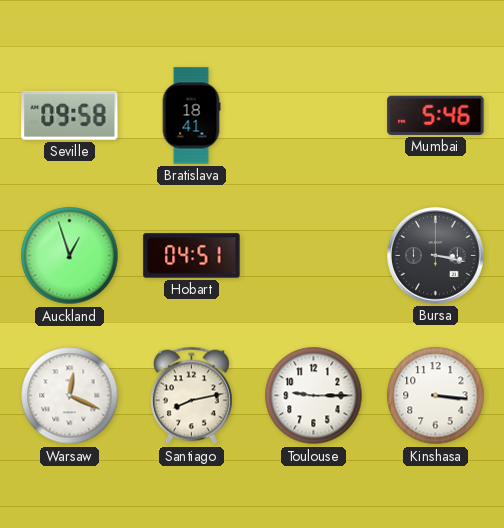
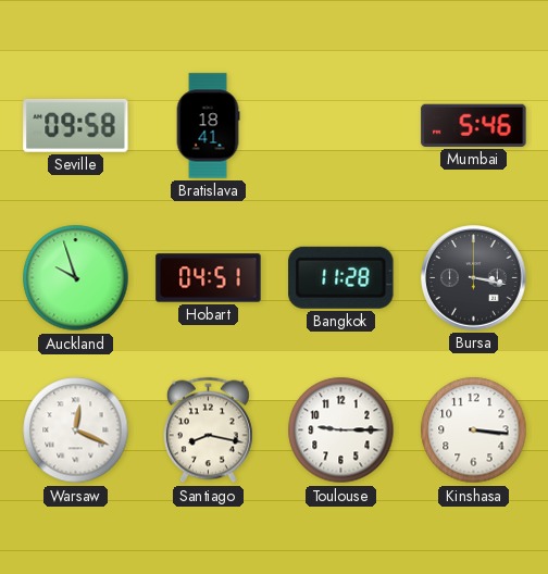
Auckland: 12:57 -> 9:57 (76, 278)
Bangkok: none -> 11:28 (341, 277)
Santiago: 8:13 -> 8:17 (208, 430)
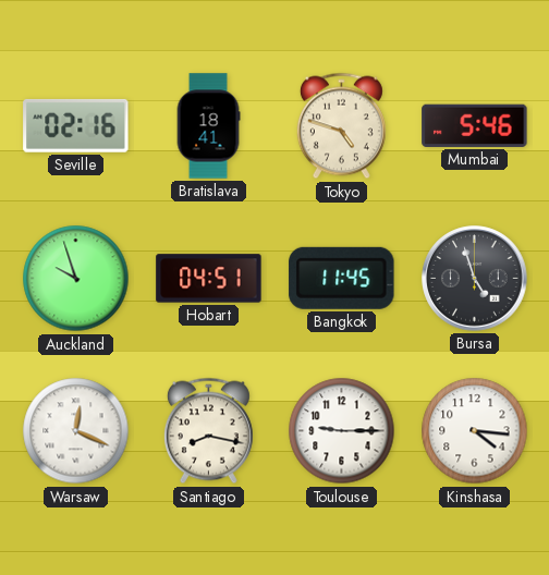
Seville: 09:58 -> 02:16 (76, 125)
Tokyo: none -> 4:48 (341, 126)
Bangkok: 11:28 -> 11:45 (342, 278)
Bursa: 3:17 -> 4:57 (475, 279)
Kinshasa: 3:16 -> 4:16 (475, 431)
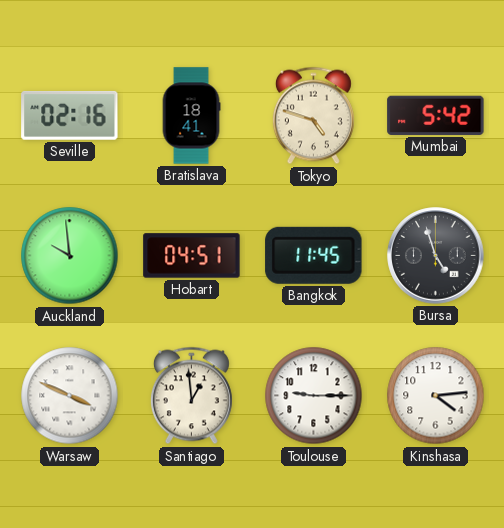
Mumbai: 5:46 -> 5:42 (436, 115)
Auckland: 9:57 -> 9:59 (70, 256)
Warsaw: 12:19 -> 3:49 (70, 396)
Santiago: 8:17 -> 12:59 (191, 396)
Kinshasa: 4:16 -> 4:14 (436, 396)
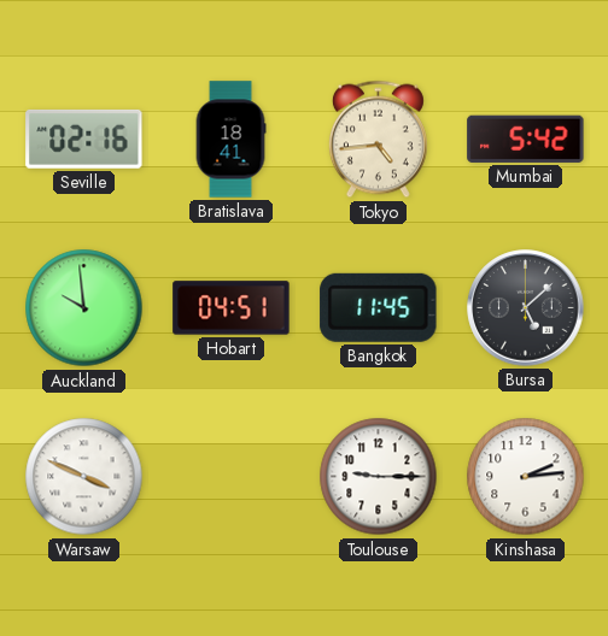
Tokyo: 4:48 -> 4:44 (378, 140)
Bursa: 4:57 -> 5:08 (526, 308)
Santiago: 12:59 -> none (191, 396)
Kinshasa: 4:14 -> 2:14 (526, 477)
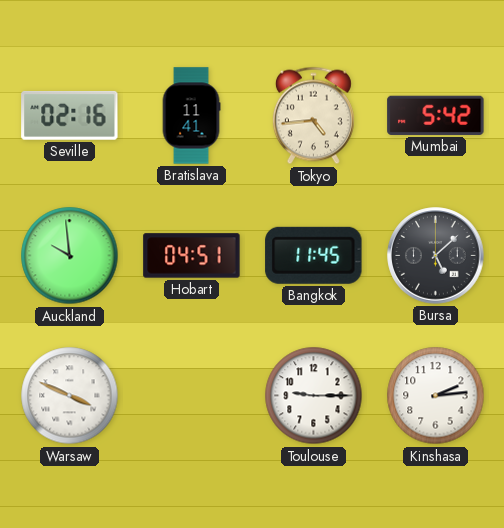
Bratislava: 18:41 -> 11:41 (191, 116)
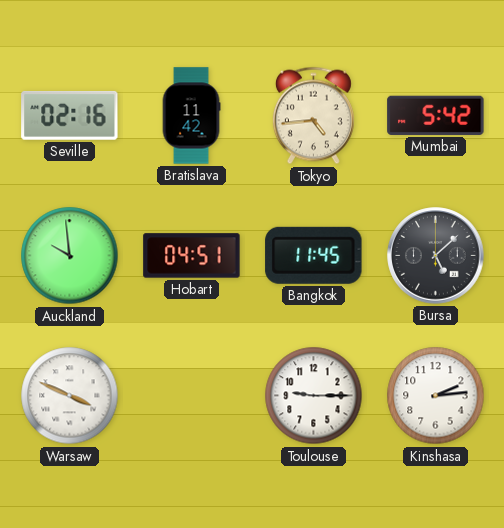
Bratislava: 11:41 -> 11:42 (191, 116)
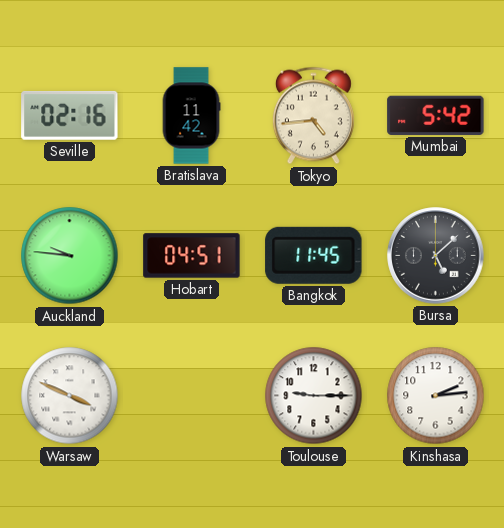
Auckland: 9:59 -> 9:46 (70, 256)
